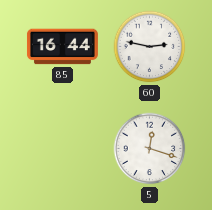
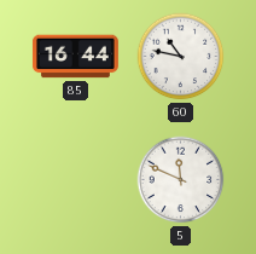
60: 2:47 -> 10:47 (181, 57)
5: 12:18 -> 11:49 (181, 180)
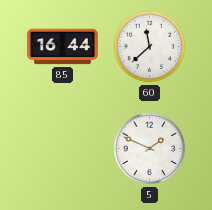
60: 10:47 -> 11:38 (150, 47)
5: 11:49 -> 1:49 (150, 149)
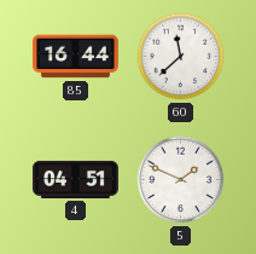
4: none -> 04:51 (75, 179)
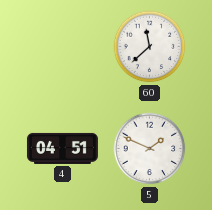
85: 16:44 -> none (75, 57)
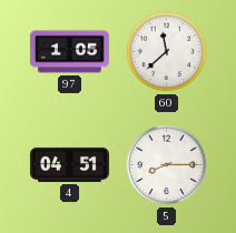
97: none -> 1:05 (69, 52)
5: 1:49 -> 8:15 (167, 165)
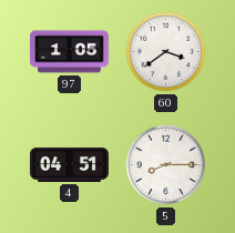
60: 11:38 -> 3:39 (166, 52)
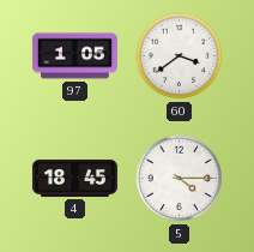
4: 04:51 -> 18:45 (74, 178)
5: 8:15 -> 4:15 (180, 179)
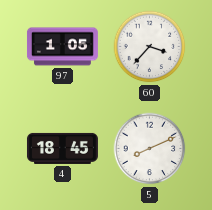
60: 3:39 -> 3:37 (150, 47)
5: 4:15 -> 8:11 (150, 149)
